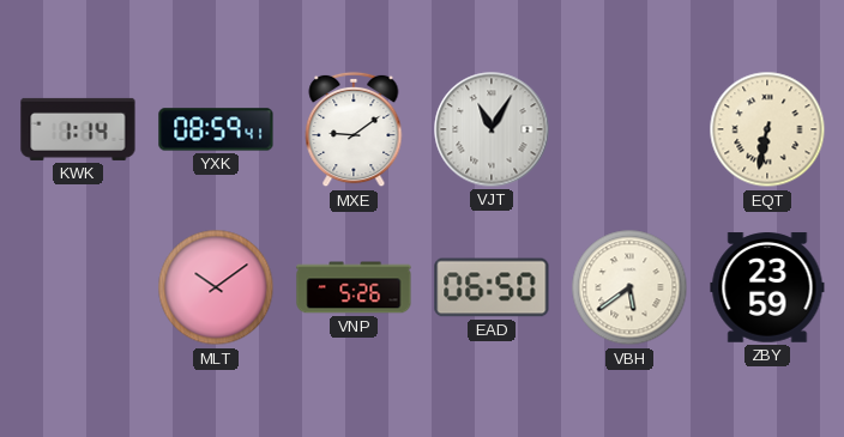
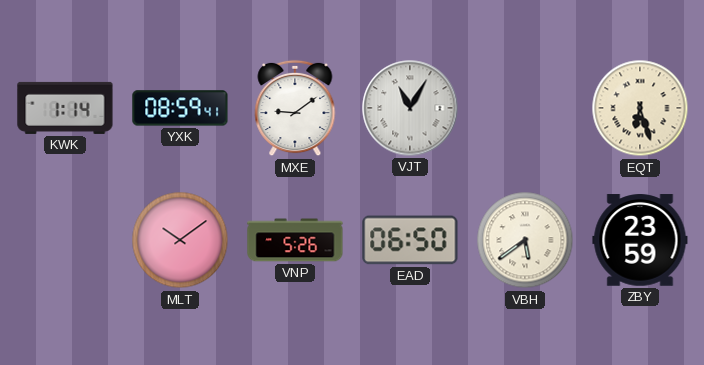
EQT: 6:32 -> 6:27 (640, 108)
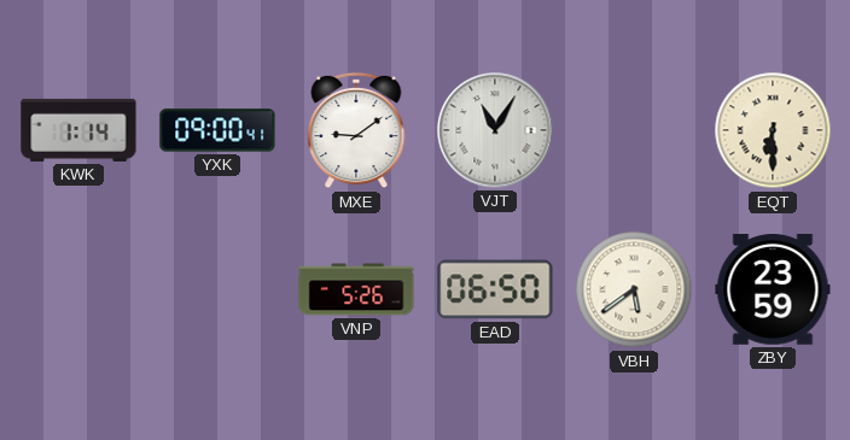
YXK: 08:59 -> 09:00 (217, 130)
EQT: 6:27 -> 6:30 (773, 130)
MLT: 10:09 -> none (180, 240)
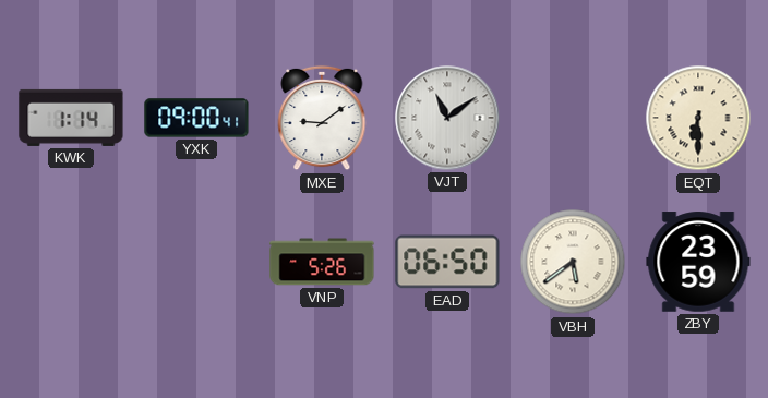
VJT: 11:05 -> 11:09 (447, 118)
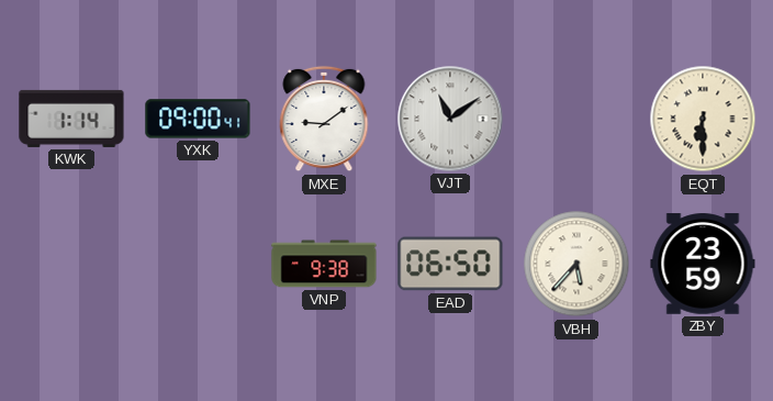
VNP: 5:26 -> 9:38 (324, 264)
VBH: 5:39 -> 5:37 (576, 264)
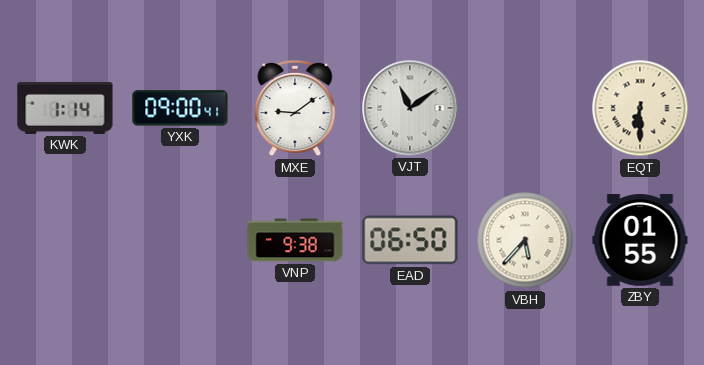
ZBY: 23:59 -> 01:55 (640, 240)
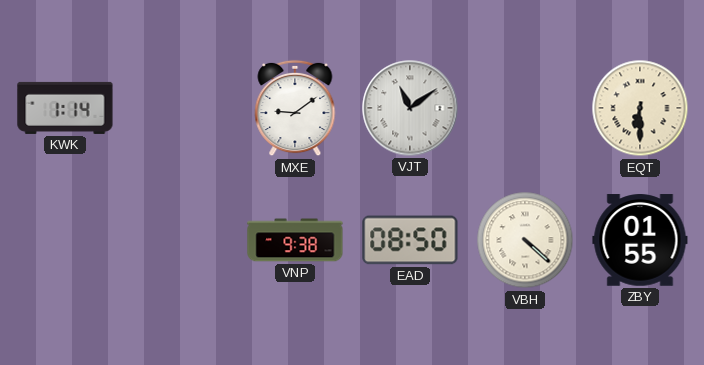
YXK: 09:00 -> none (180, 108)
EAD: 06:50 -> 08:50 (410, 240)
VBH: 5:37 -> 4:22 (525, 240)
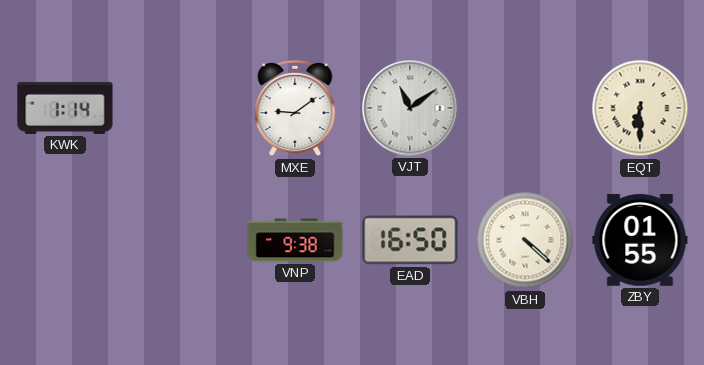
EAD: 08:50 -> 16:50 (410, 240)
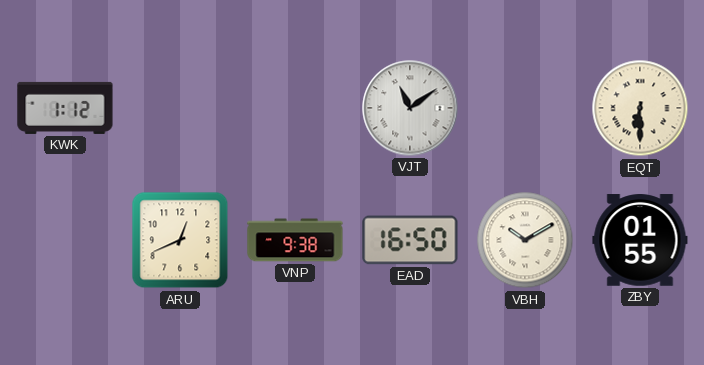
KWK: 1:14 -> 1:12 (65, 108)
MXE: 9:09 -> none (295, 108)
ARU: none -> 12:41 (180, 240)
VBH: 4:22 -> 10:10 (525, 240)
